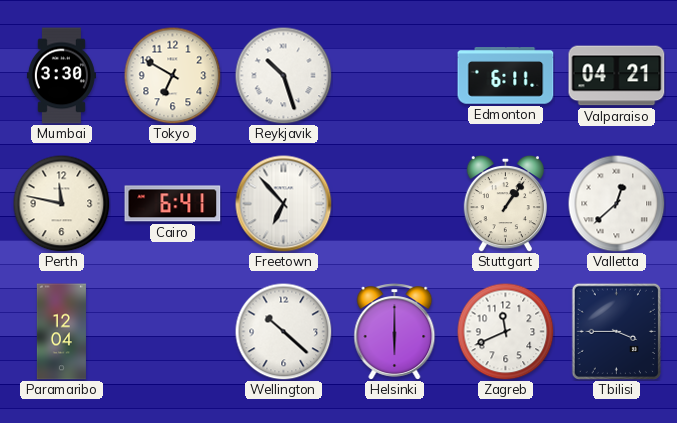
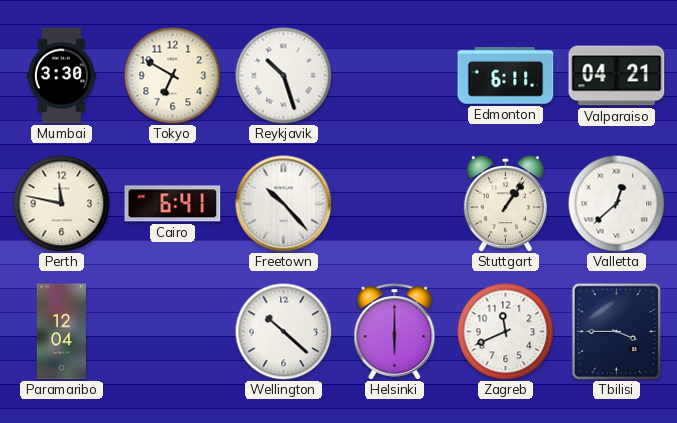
Freetown: 6:53 -> 10:23 (284, 204)
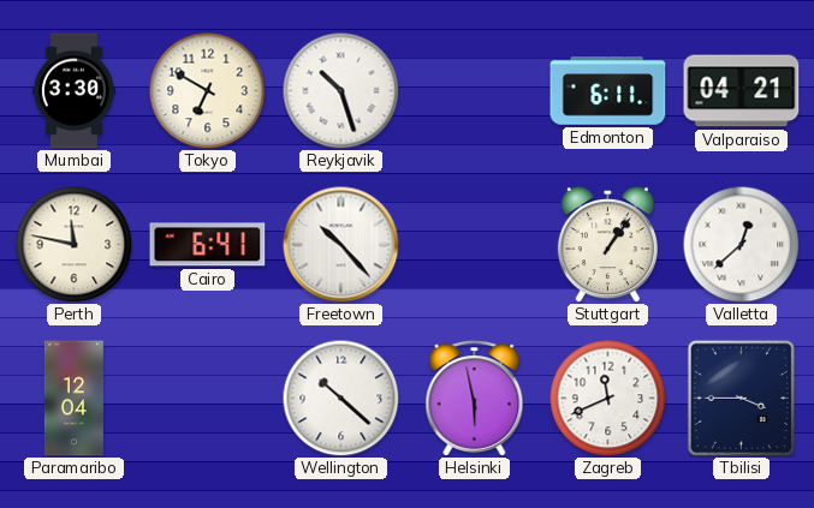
Helsinki: 6:00 -> 5:58 (475, 399)
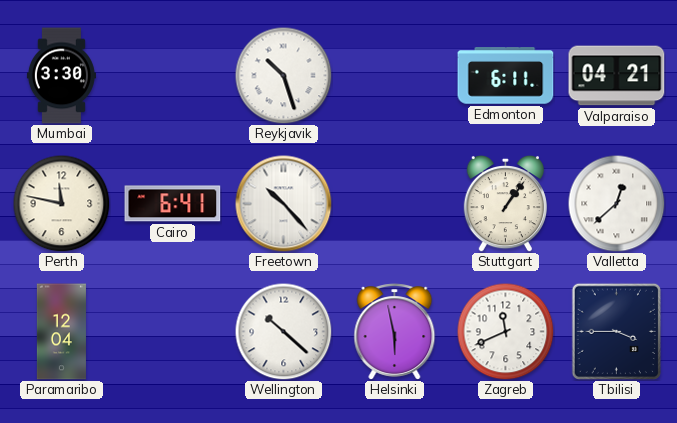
Tokyo: 6:50 -> none (207, 90)
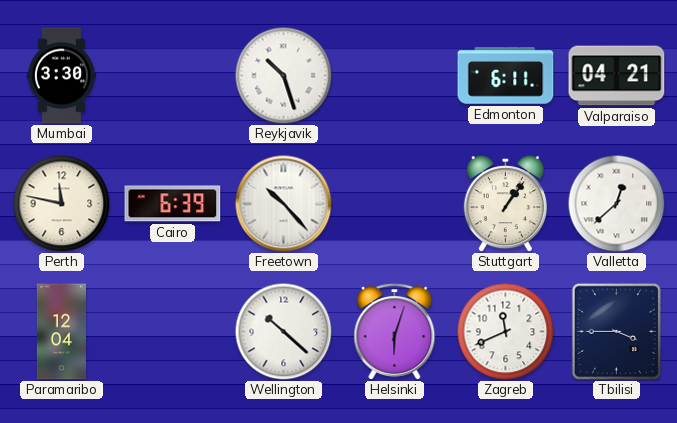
Cairo: 6:41 -> 6:39 (173, 204)
Helsinki: 5:58 -> 6:03 (395, 332)
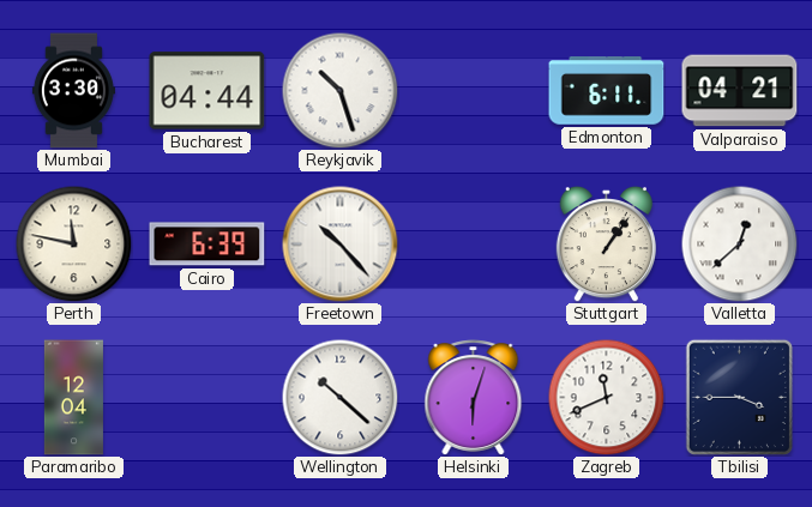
Bucharest: none -> 04:44 (207, 91)
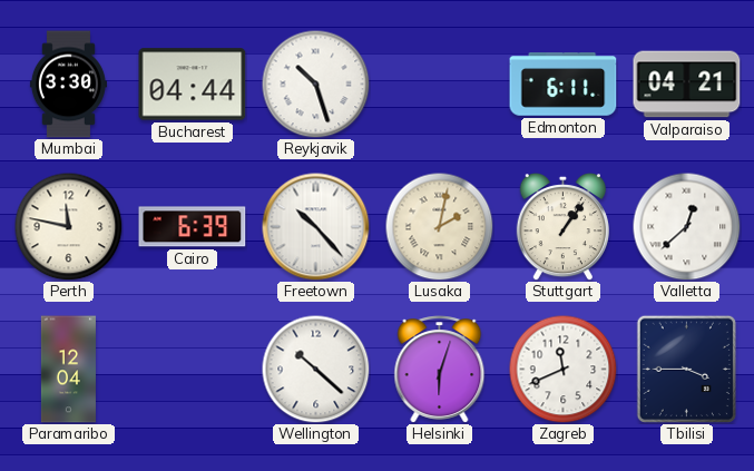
Lusaka: none -> 2:02 (439, 226)
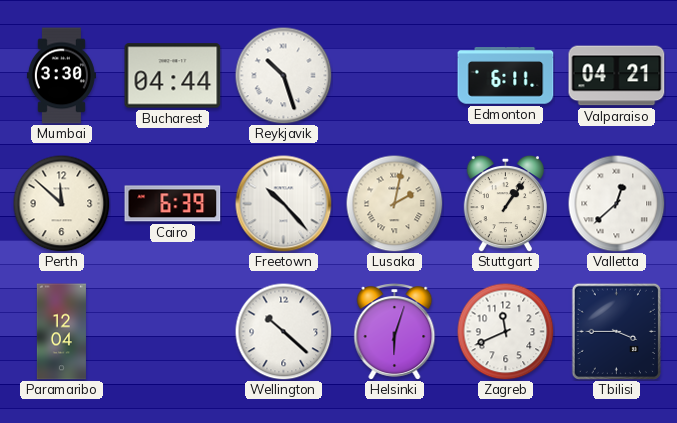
Perth: 11:47 -> 11:52 (61, 203)
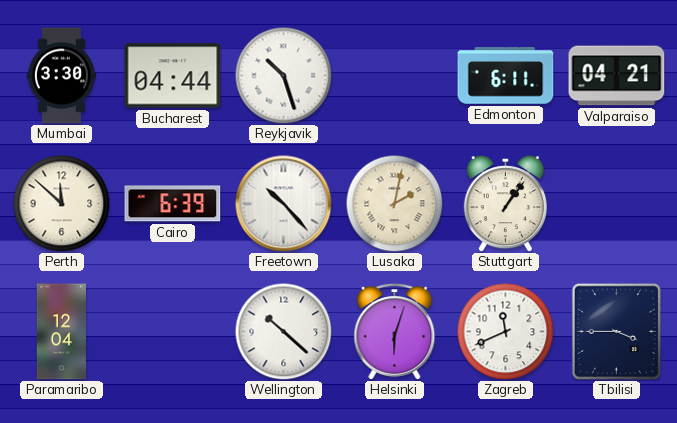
Valletta: 12:38 -> none (616, 203)
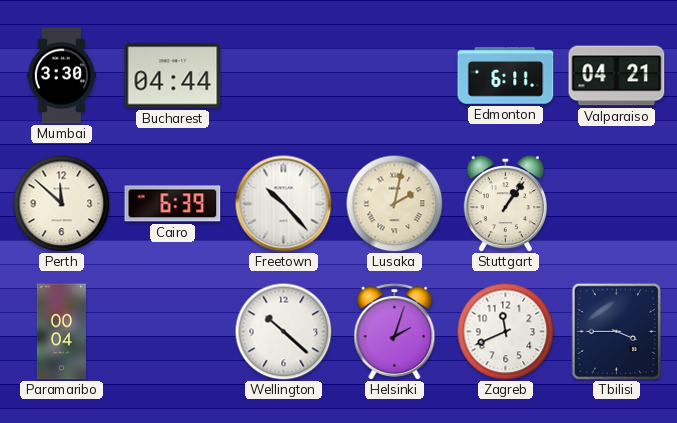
Reykjavik: 10:27 -> none (283, 75)
Paramaribo: 12:04 -> 00:04 (61, 332)
Helsinki: 6:03 -> 2:03 (395, 332)
